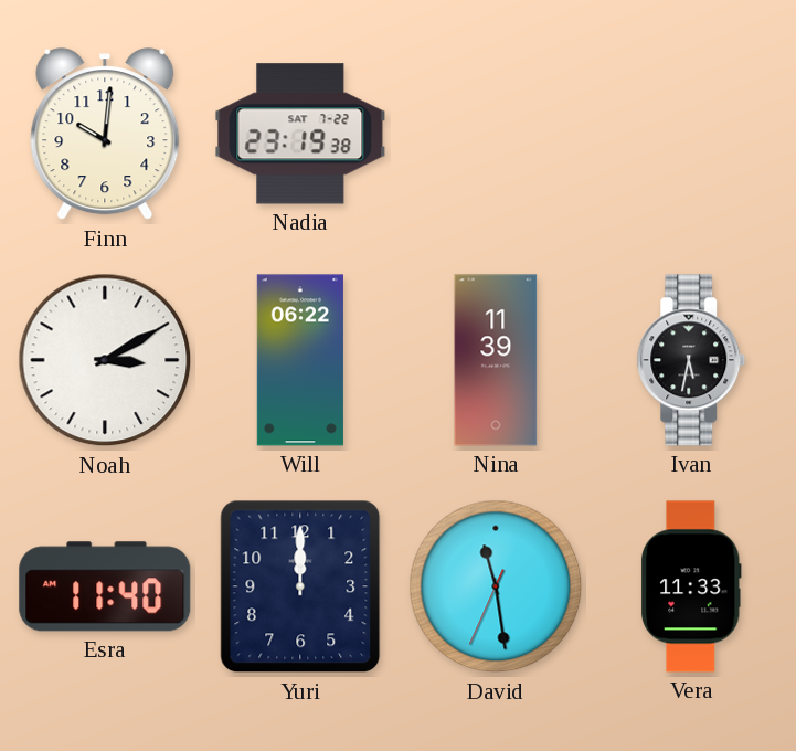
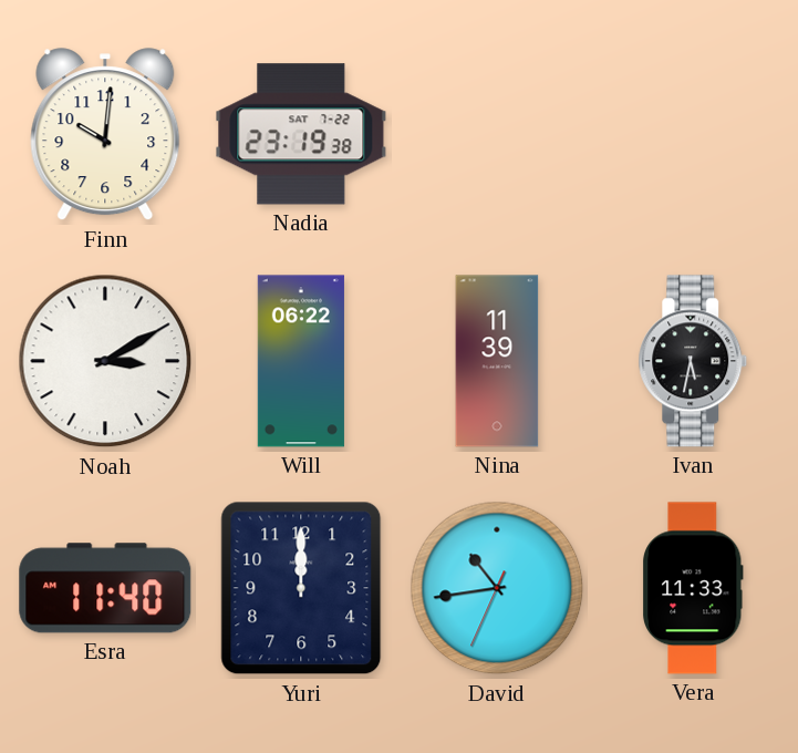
David: 11:28 -> 10:43 (497, 588)
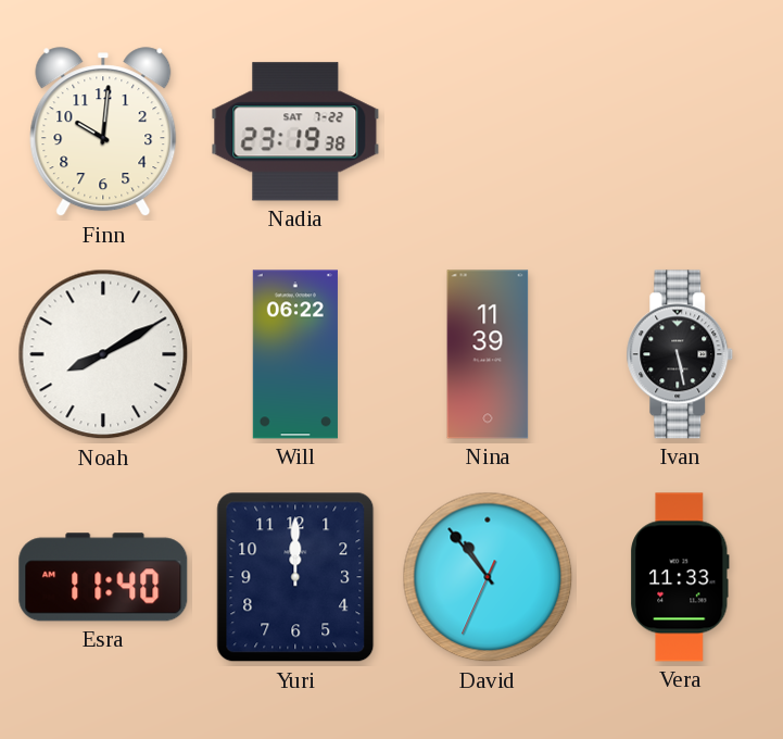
Noah: 3:10 -> 8:10 (103, 354)
Ivan: 5:32 -> 5:28 (680, 354)
David: 10:43 -> 10:53 (488, 577)
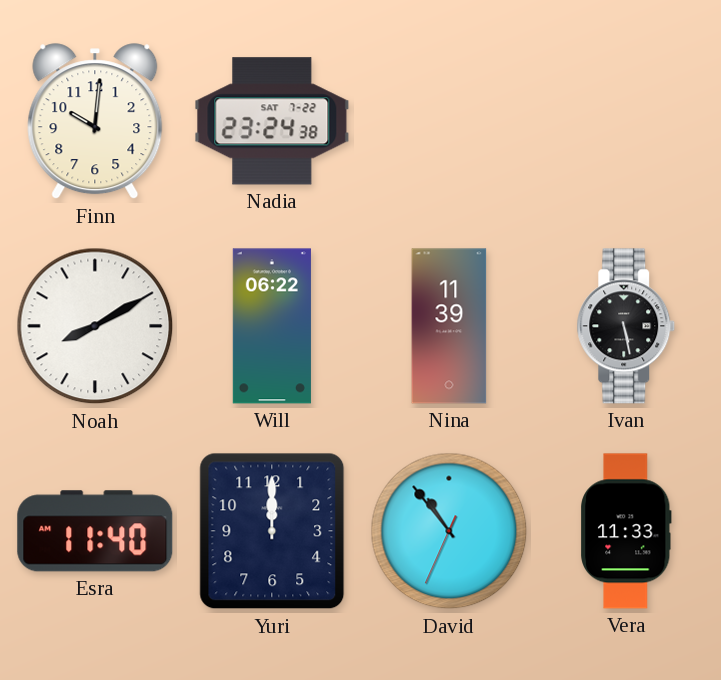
Nadia: 23:19 -> 23:24 (272, 121)
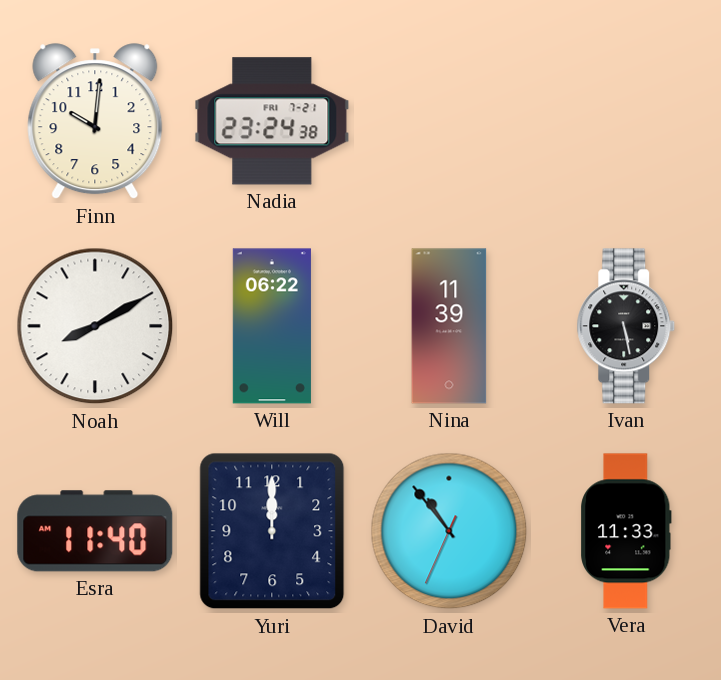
Nadia date: SAT 7-22 -> FRI 7-21 (272, 121)
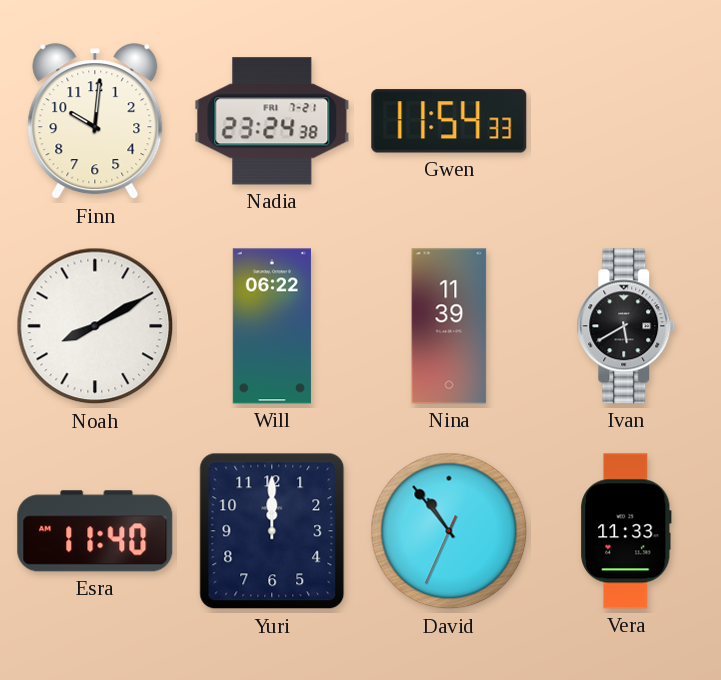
Gwen: none -> 11:54 (449, 121)
Ivan: 5:28 -> 5:40 (626, 326)
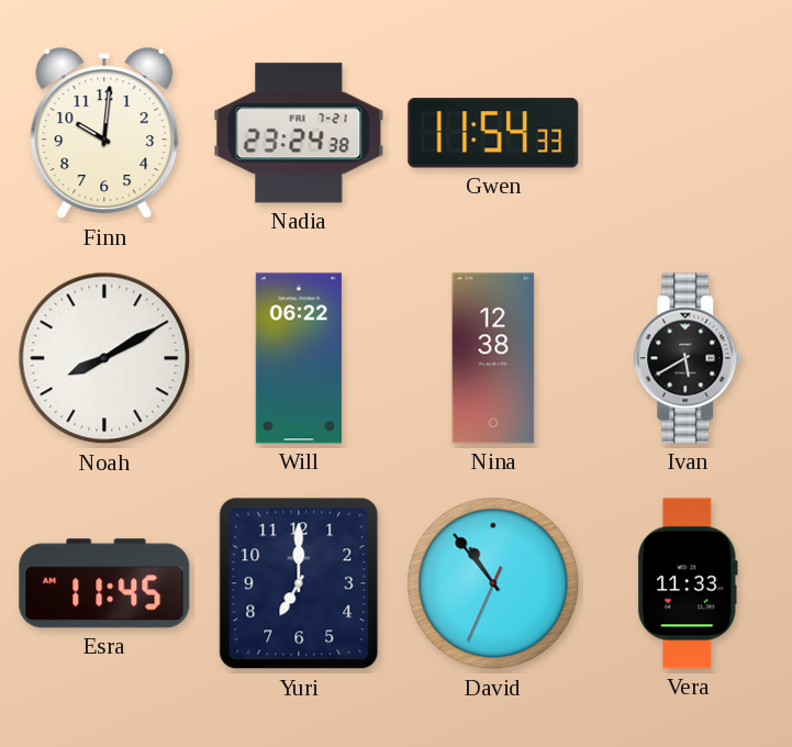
Nina: 11:39 -> 12:38 (493, 358)
Esra: 11:40 -> 11:45 (104, 583)
Yuri: 12:00 -> 7:00 (299, 583)
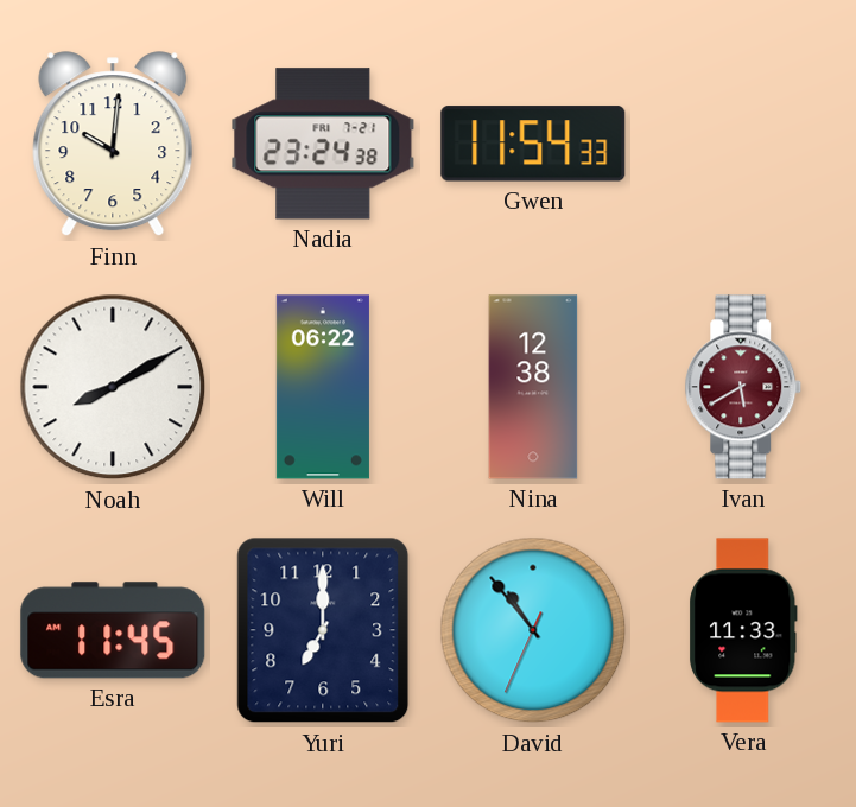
Ivan dial: black -> burgundy (743, 387)
